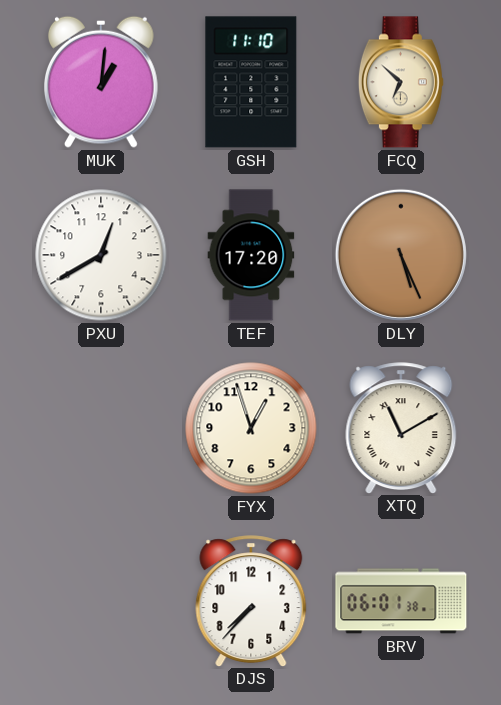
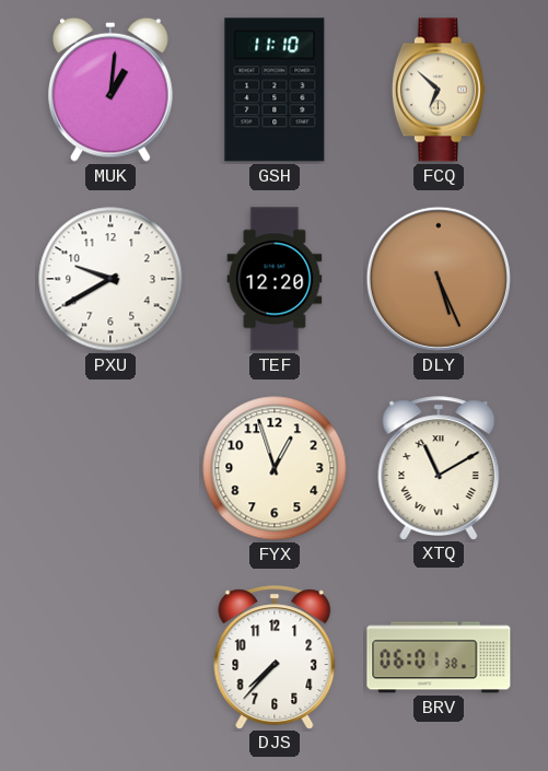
PXU: 12:40 -> 9:40 (110, 279)
TEF: 17:20 -> 12:20 (275, 279)
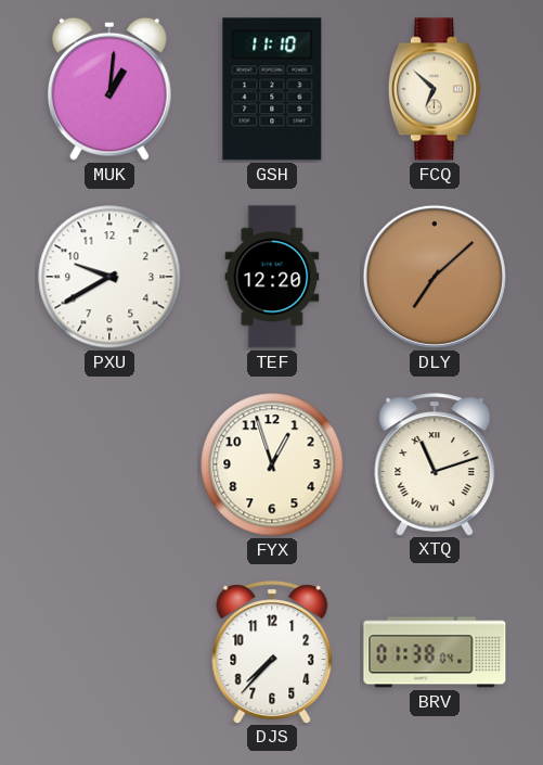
DLY: 5:26 -> 7:08 (435, 277)
XTQ: 11:10 -> 11:12 (435, 464)
BRV: 06:01 -> 01:38 (435, 652)
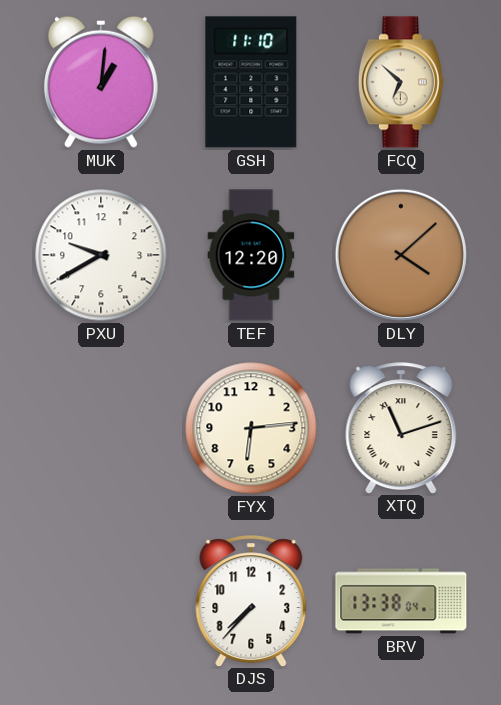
DLY: 7:08 -> 4:08 (401, 255)
FYX: 12:57 -> 6:14 (251, 428)
BRV: 01:38 -> 13:38 (401, 601)
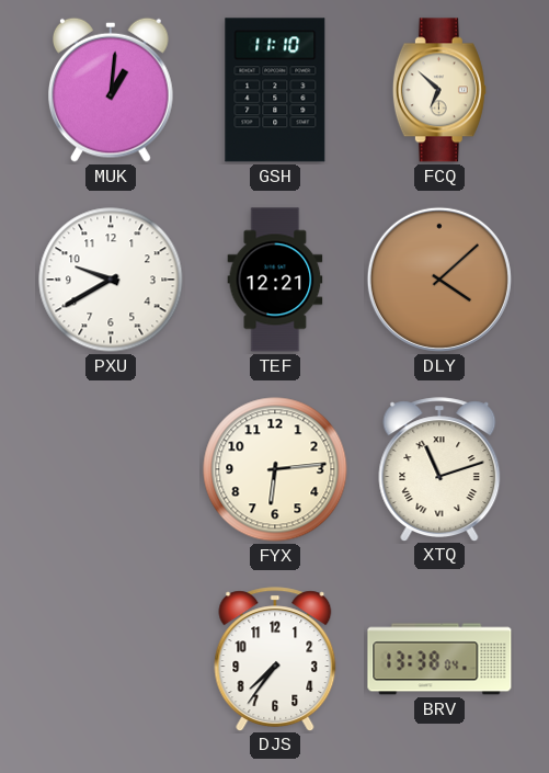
TEF: 12:20 -> 12:21 (275, 280)
DJS: 7:37 -> 7:36 (275, 659)
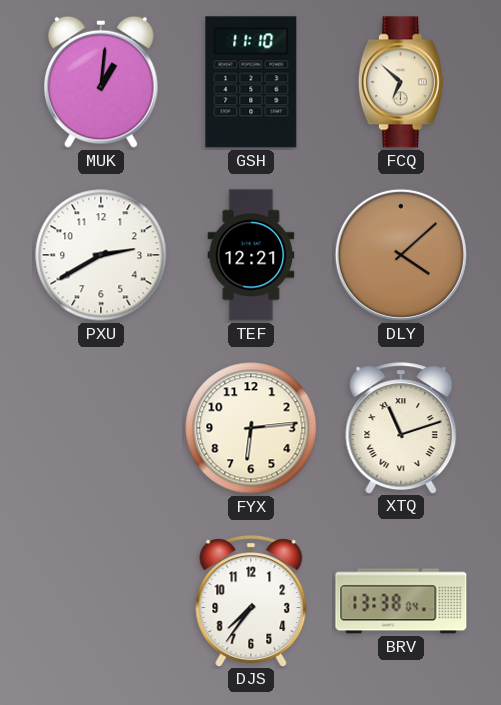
PXU: 9:40 -> 2:40 (101, 255)
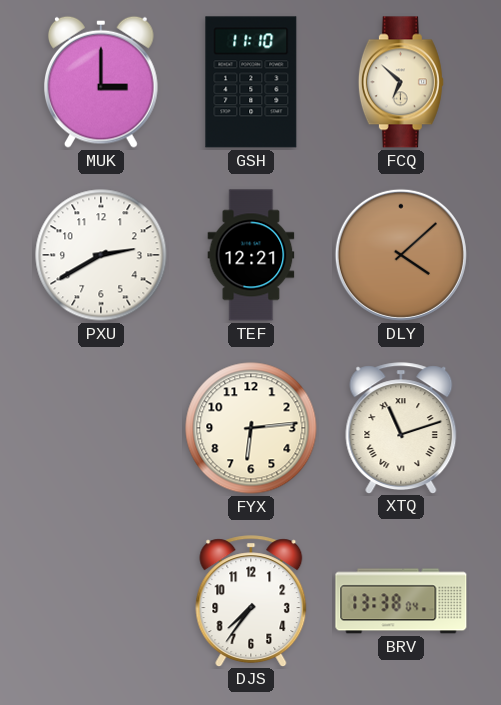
MUK: 1:01 -> 3:00 (102, 82)
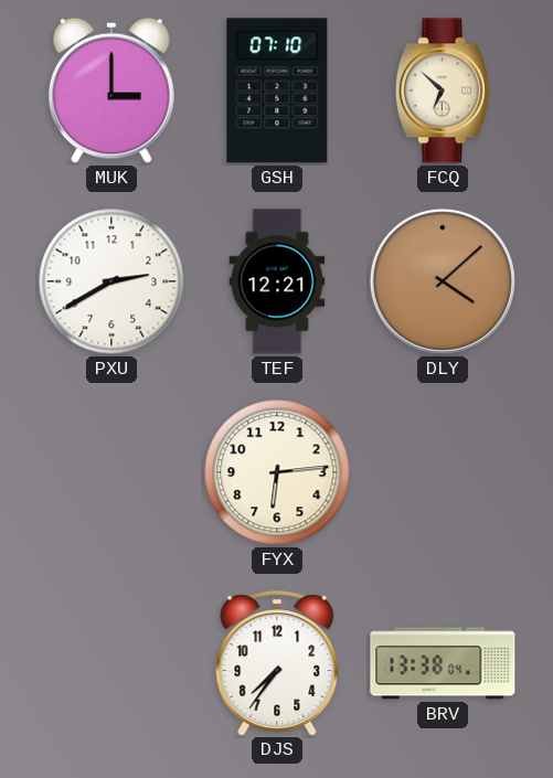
GSH: 11:10 -> 07:10 (277, 90)
XTQ: 11:12 -> none (401, 428)
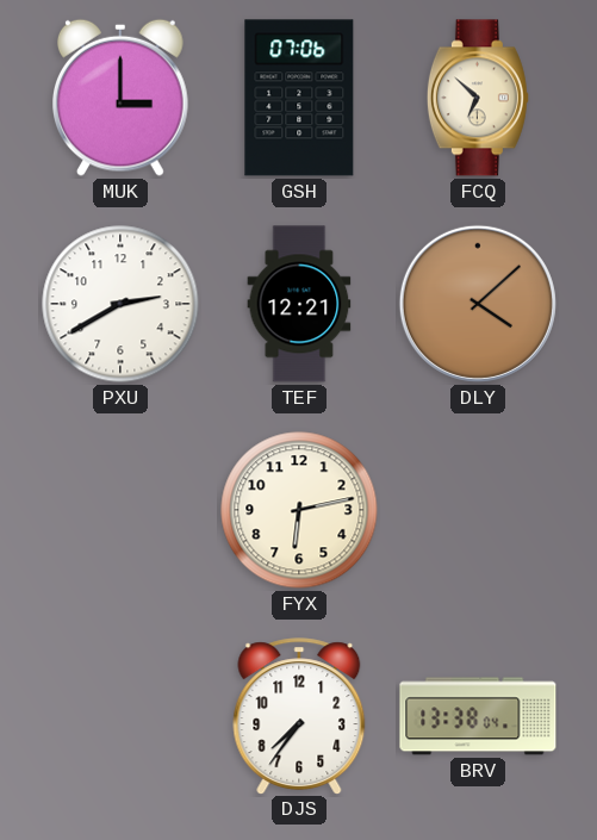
GSH: 07:10 -> 07:06 (299, 98)
FYX: 6:14 -> 6:13 (299, 510)
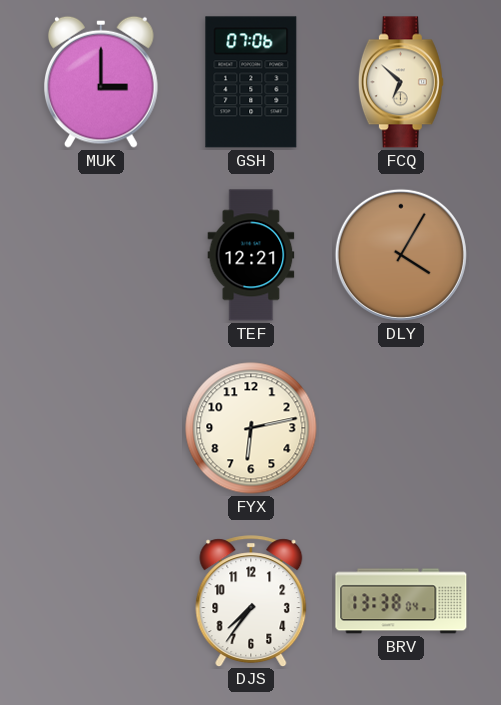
PXU: 2:40 -> none (120, 304)
DLY: 4:08 -> 4:05 (401, 255)
